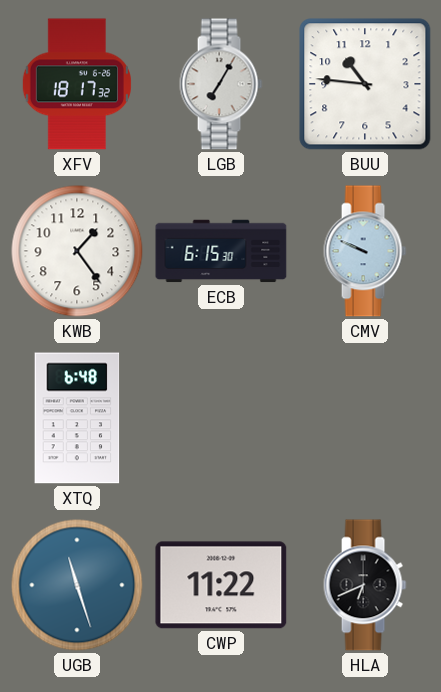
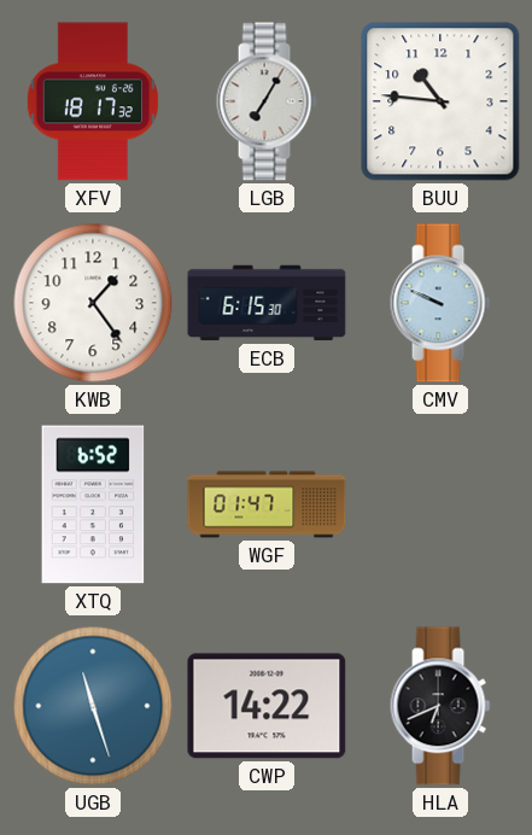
XTQ: 6:48 -> 6:52 (93, 504)
WGF: none -> 01:47 (267, 504)
CWP: 11:22 -> 14:22 (267, 706)
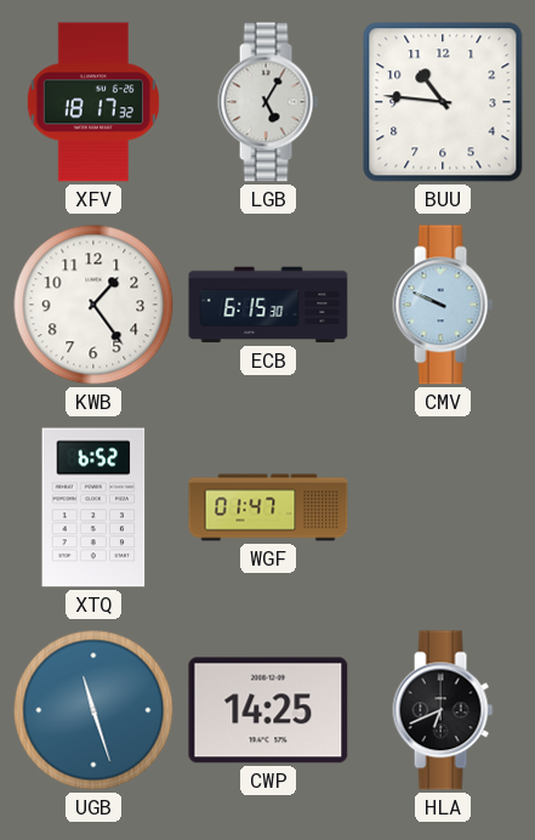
LGB: 7:05 -> 5:05 (268, 102)
CWP: 14:22 -> 14:25 (268, 710)
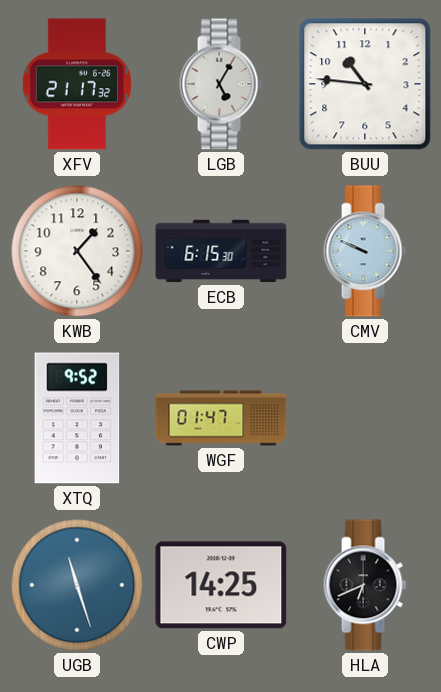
XFV: 18:17 -> 21:17 (77, 84)
XTQ: 6:52 -> 9:52 (77, 418)
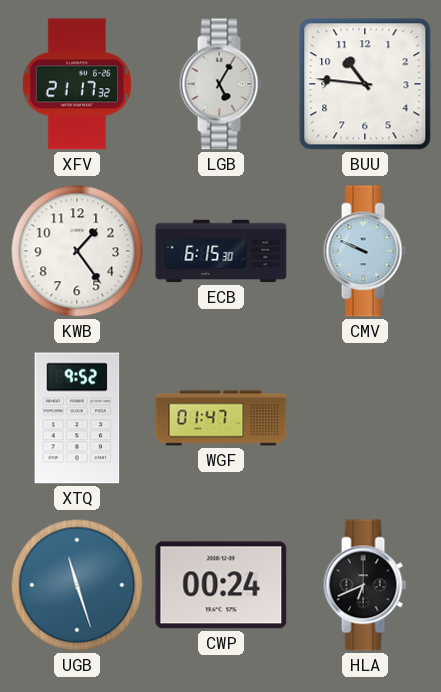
CWP: 14:25 -> 00:24 (221, 585)
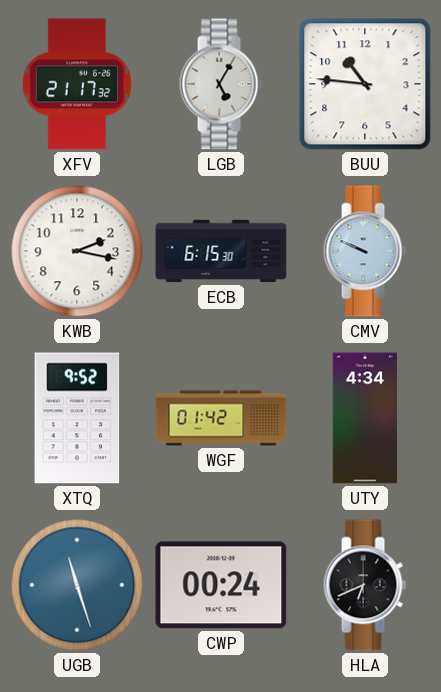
KWB: 1:24 -> 2:17 (77, 251)
WGF: 01:47 -> 01:42 (221, 418)
UTY: none -> 4:34 (365, 418)
